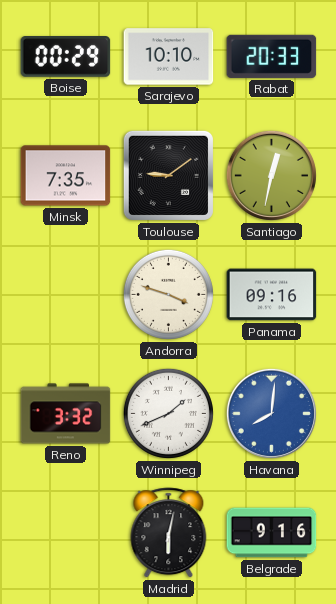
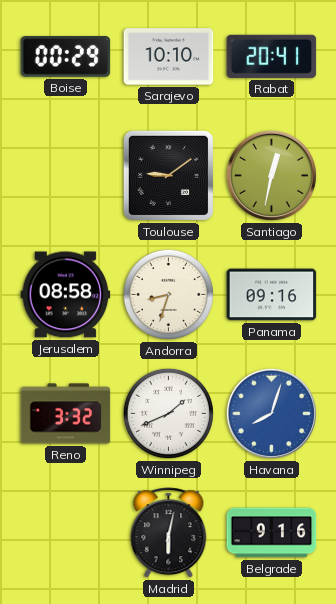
Rabat: 20:33 -> 20:41 (272, 56)
Minsk: 7:35 -> none (66, 176)
Jerusalem: none -> 08:58 (66, 295)
Andorra: 3:48 -> 8:33 (168, 294)
Havana: 8:01 -> 8:03 (271, 413)
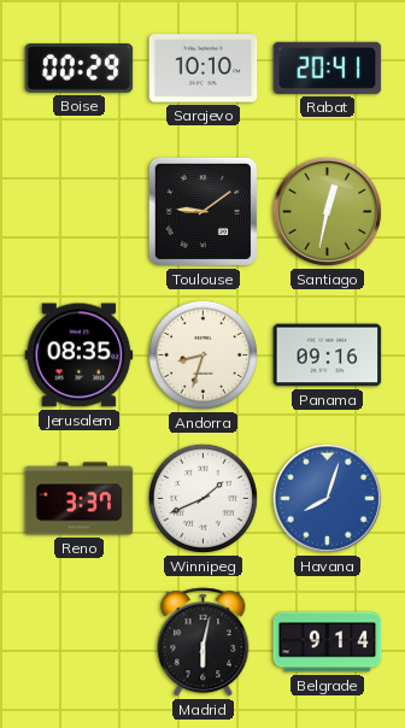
Jerusalem: 08:58 -> 08:35 (80, 356)
Reno: 3:32 -> 3:37 (80, 499)
Belgrade: 9:16 -> 9:14 (328, 642)
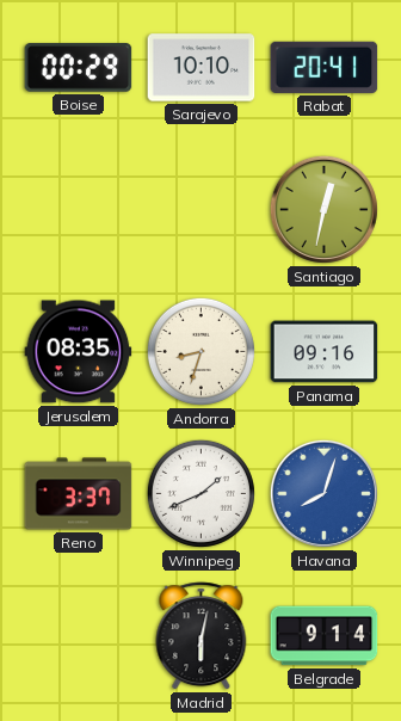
Toulouse: 9:09 -> none (202, 211)
